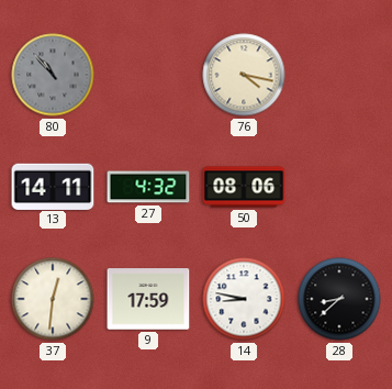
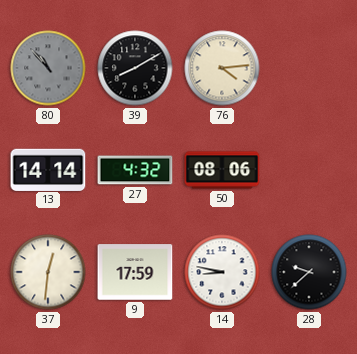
39: none -> 8:10 (135, 68)
76: 4:17 -> 4:14 (222, 68)
13: 14:11 -> 14:14 (48, 169)
28: 8:38 -> 9:38 (309, 272)
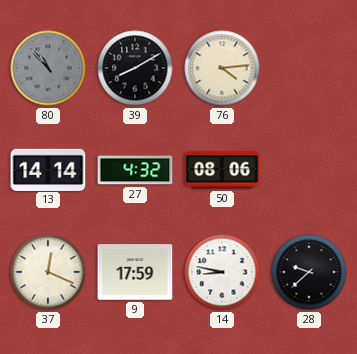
37: 12:31 -> 12:19 (48, 272)
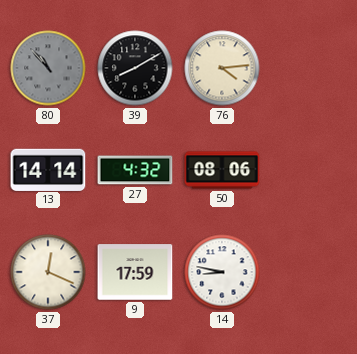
28: 9:38 -> none (309, 272)
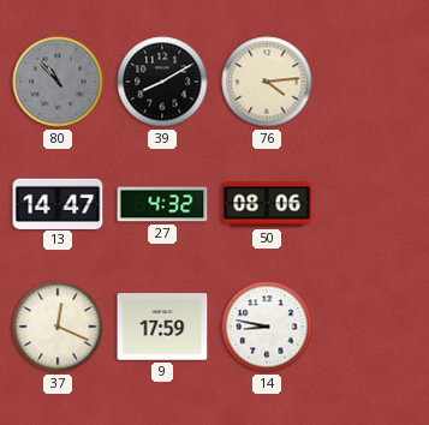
13: 14:14 -> 14:47 (58, 203)
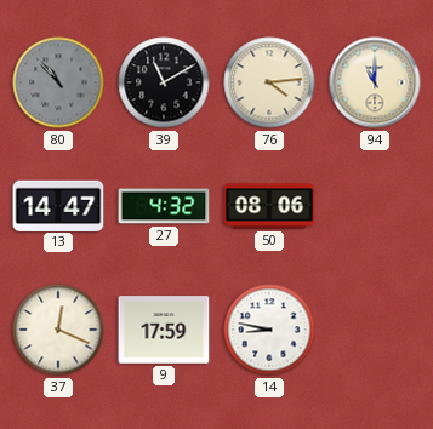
39: 8:10 -> 11:10 (164, 82)
94: none -> 11:00 (375, 82)
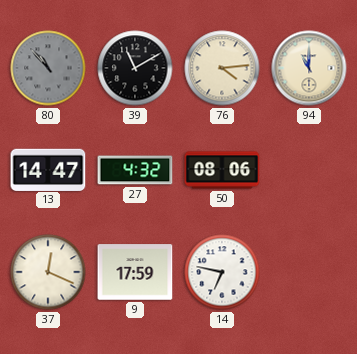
14: 8:47 -> 6:47 (222, 272)
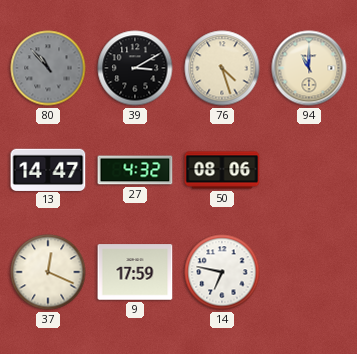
39: 11:10 -> 3:10 (135, 68)
76: 4:14 -> 4:27 (222, 68)
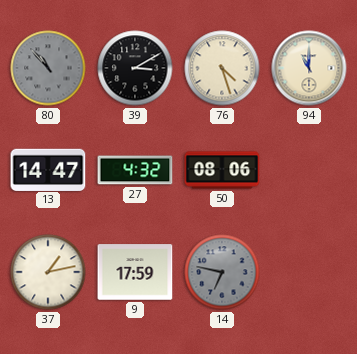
37: 12:19 -> 1:13 (48, 272)
14 dial: white -> grey (222, 272)
